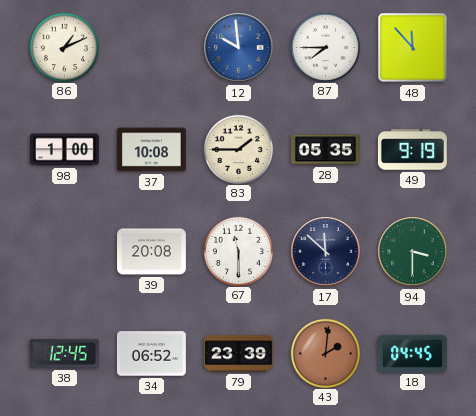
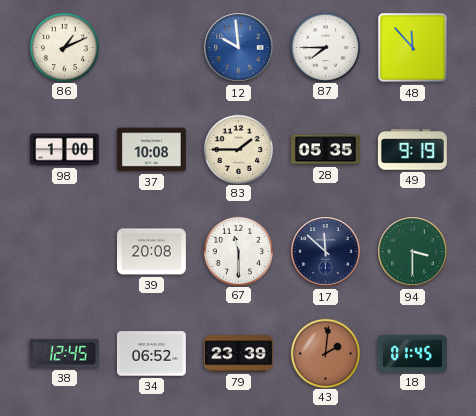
18: 04:45 -> 01:45 (412, 353)
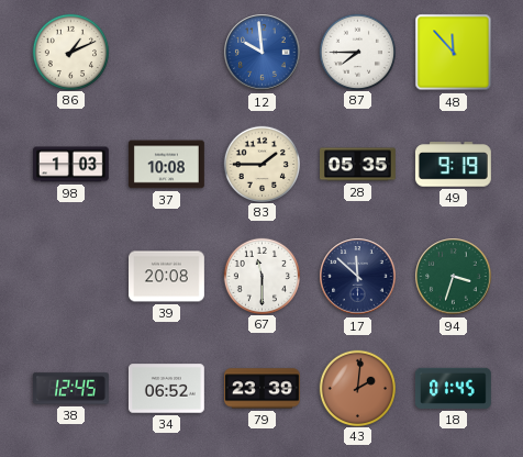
98: 1:00 -> 1:03 (70, 165)
94: 3:30 -> 3:33 (454, 277)
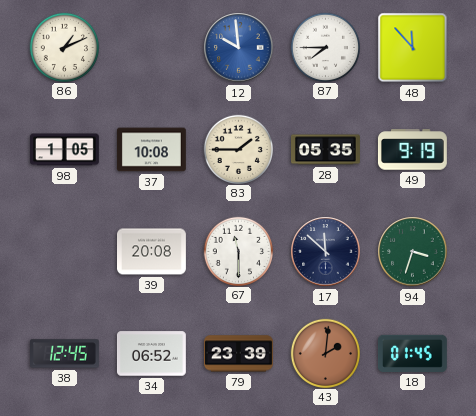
98: 1:03 -> 1:05 (64, 150)
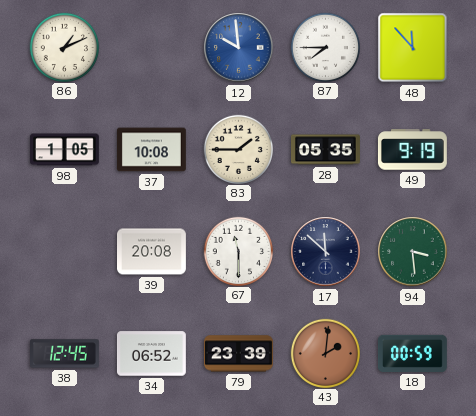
94: 3:33 -> 3:29 (413, 252)
18: 01:45 -> 00:59 (412, 353)
